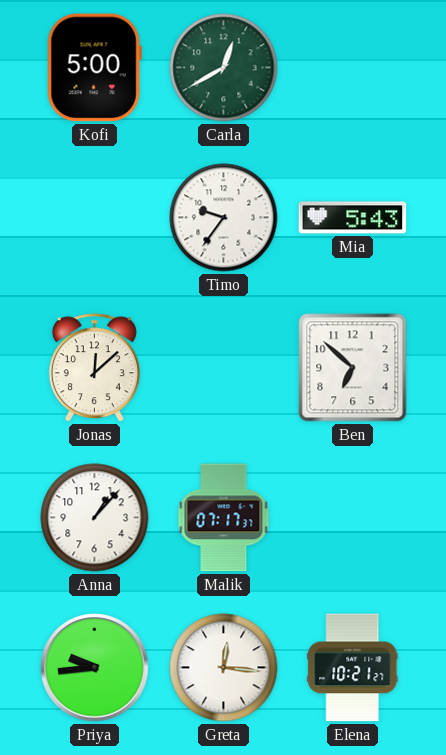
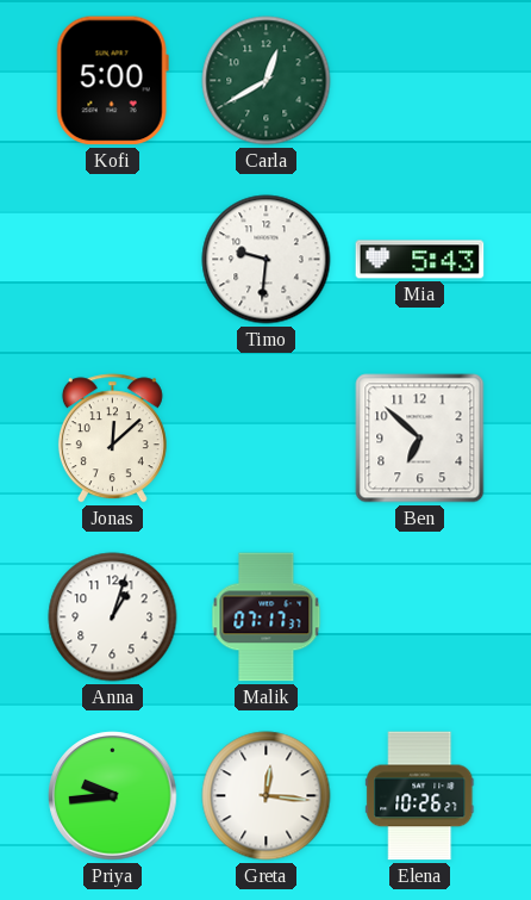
Timo: 9:36 -> 9:31 (267, 260)
Anna: 1:07 -> 1:03 (113, 617)
Elena: 10:21 -> 10:26 (420, 796)
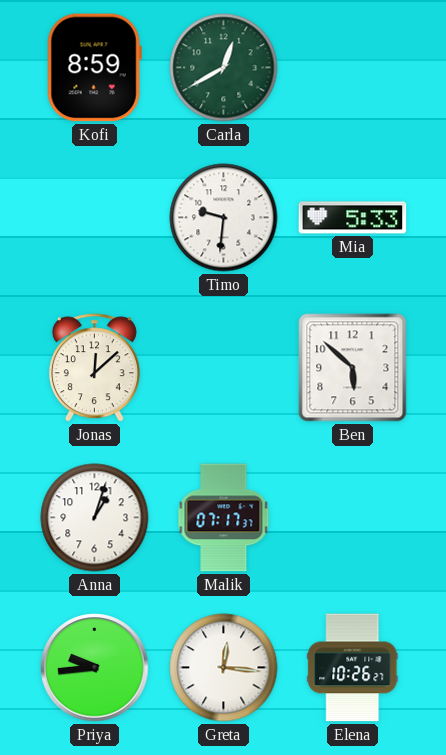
Kofi: 5:00 -> 8:59 (94, 68)
Mia: 5:43 -> 5:33 (353, 218)
Ben: 6:52 -> 5:52 (353, 368)
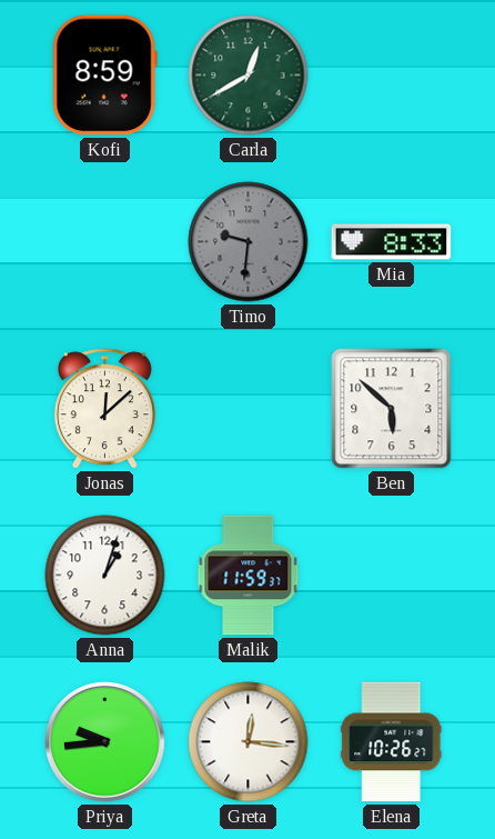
Timo dial: white -> grey (249, 242)
Mia: 5:33 -> 8:33 (392, 242)
Malik: 07:17 -> 11:59 (249, 576)
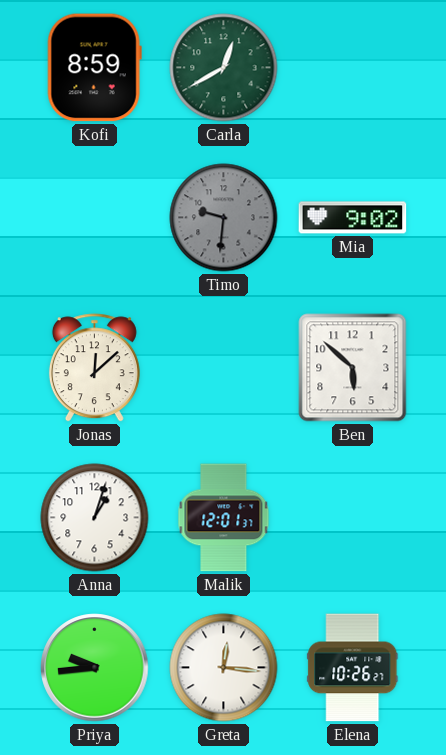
Mia: 8:33 -> 9:02 (353, 218)
Malik: 11:59 -> 12:01 (224, 518)
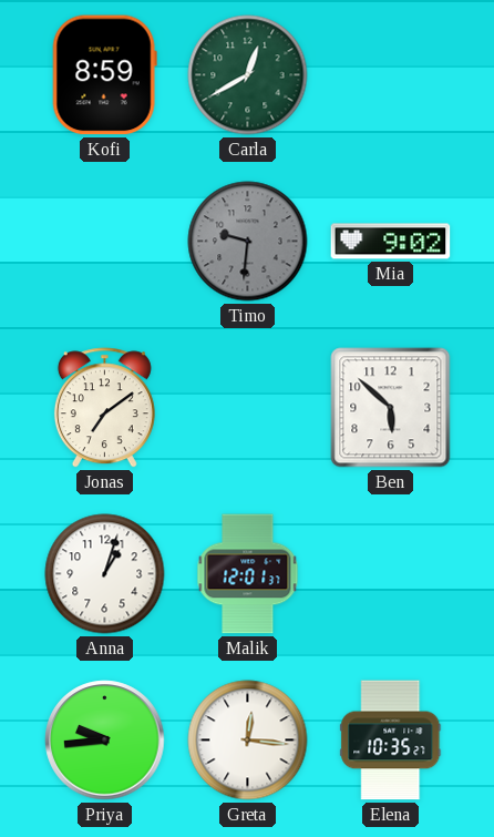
Jonas: 12:08 -> 7:09 (104, 408)
Elena: 10:26 -> 10:35 (391, 741)
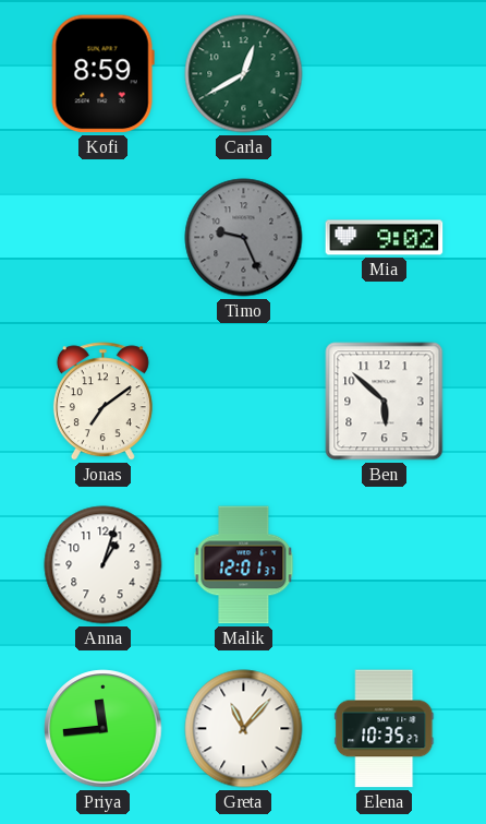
Timo: 9:31 -> 9:26 (244, 238)
Priya: 9:44 -> 11:44 (104, 729)
Greta: 12:16 -> 11:07 (244, 729)
